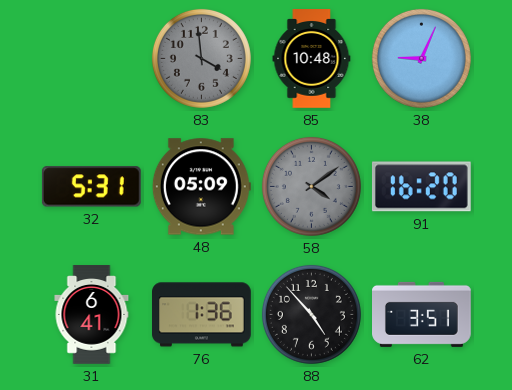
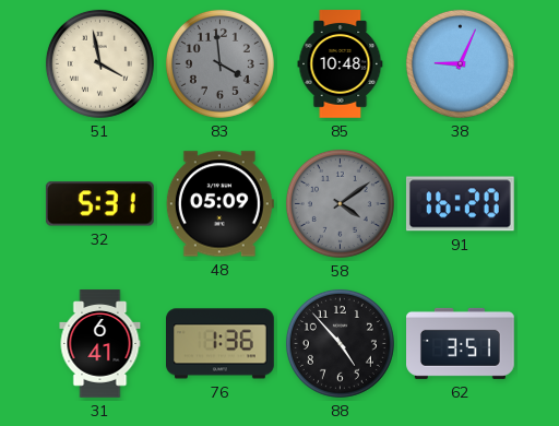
51: none -> 3:58 (99, 63)
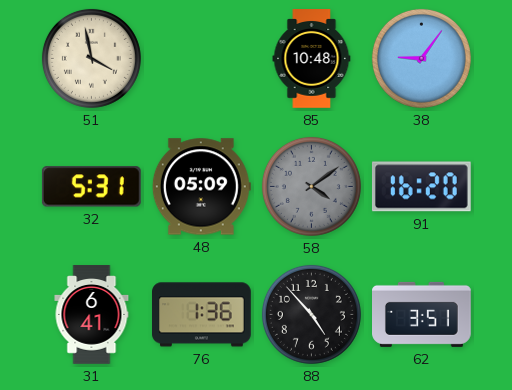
83: 3:59 -> none (219, 63)
38: 9:04 -> 9:06 (421, 58)
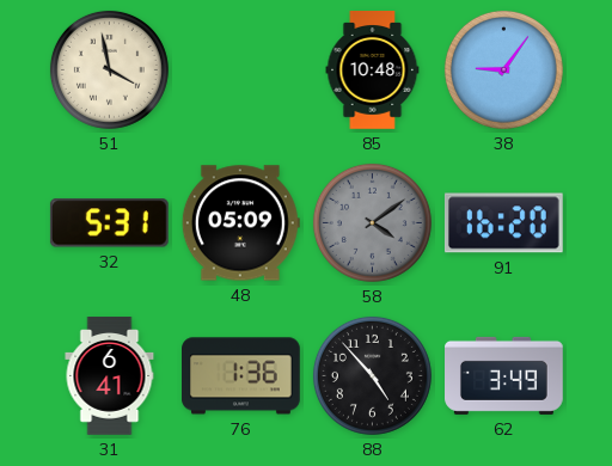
62: 3:51 -> 3:49 (504, 375)
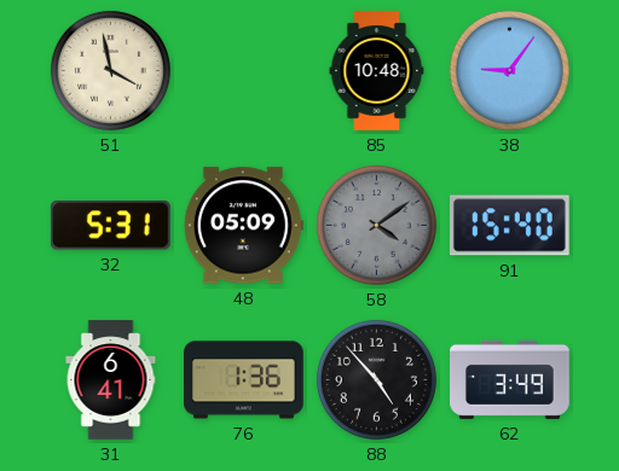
91: 16:20 -> 15:40 (509, 226)
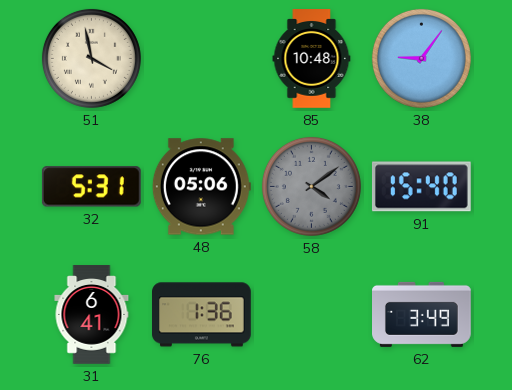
48: 05:09 -> 05:06 (201, 187)
88: 4:53 -> none (376, 379)
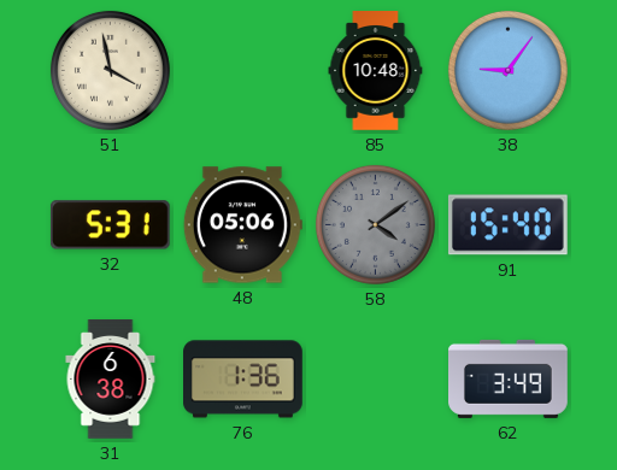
31: 6:41 -> 6:38 (111, 380)
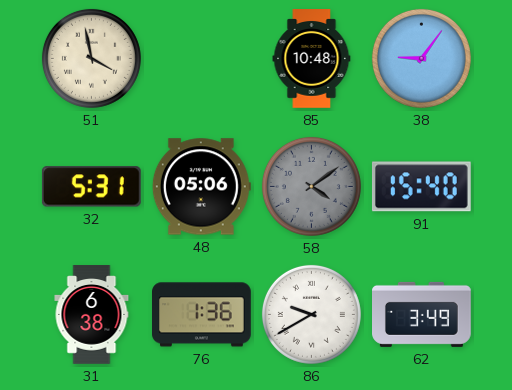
86: none -> 9:40 (311, 314)
